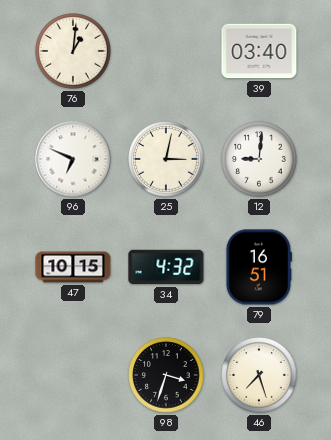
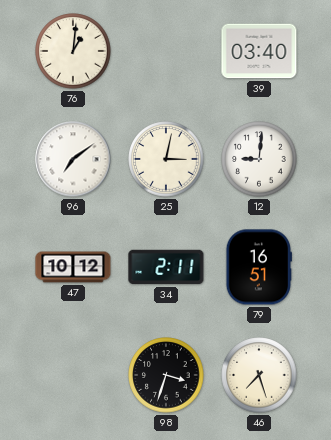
96: 6:49 -> 7:09 (73, 159)
47: 10:15 -> 10:12 (73, 267)
34: 4:32 -> 2:11 (166, 267)
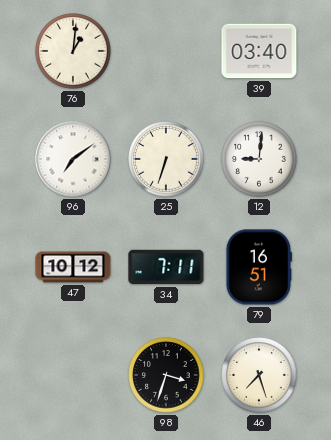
25: 3:02 -> 6:33 (166, 159)
34: 2:11 -> 7:11 (166, 267)
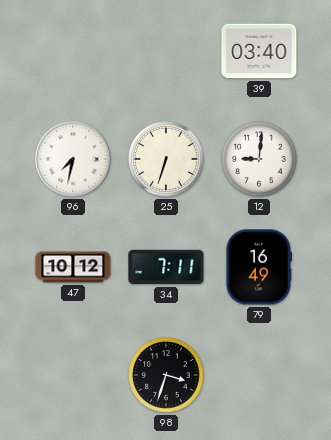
76: 1:01 -> none (73, 51)
96: 7:09 -> 7:32 (73, 159)
79: 16:51 -> 16:49 (259, 267)
46: 7:27 -> none (259, 375)
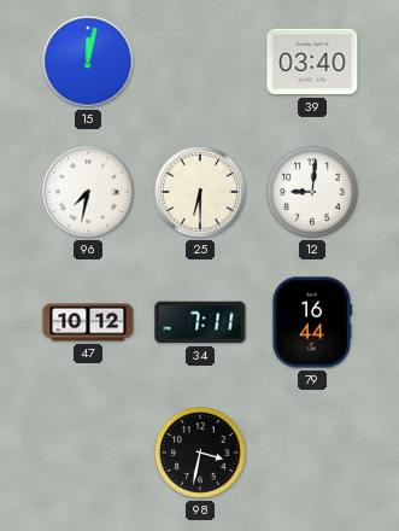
15: none -> 12:02 (88, 62)
25: 6:33 -> 6:30 (200, 192)
79: 16:49 -> 16:44 (312, 322)
98: 3:33 -> 3:32 (200, 453)
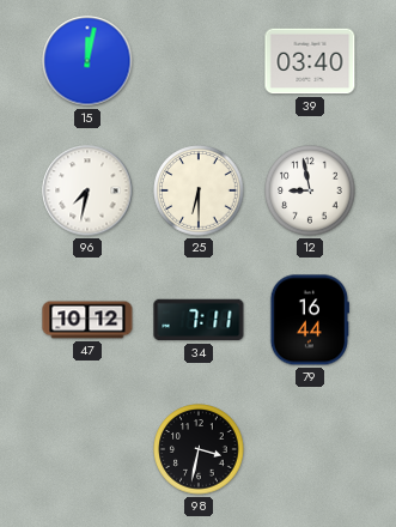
12: 9:01 -> 8:58 (310, 190)
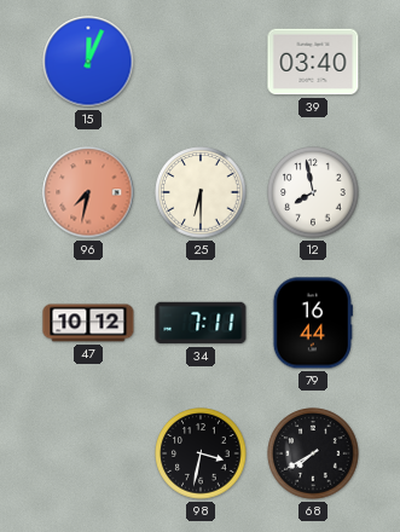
15: 12:02 -> 12:04 (88, 62)
96 dial: white -> salmon (88, 192)
12: 8:58 -> 7:58 (313, 192)
68: none -> 7:40 (313, 453)
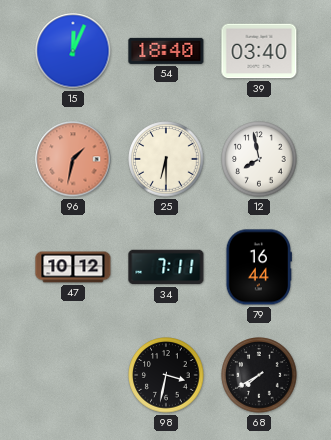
54: none -> 18:40 (166, 51)
96: 7:32 -> 1:32 (73, 159)
